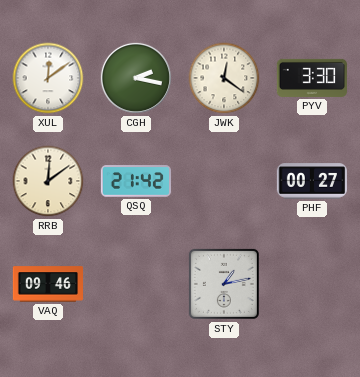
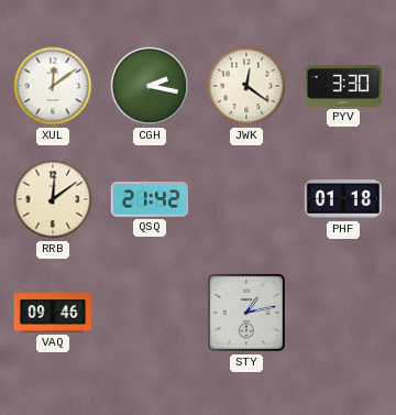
PHF: 00:27 -> 01:18 (342, 199)
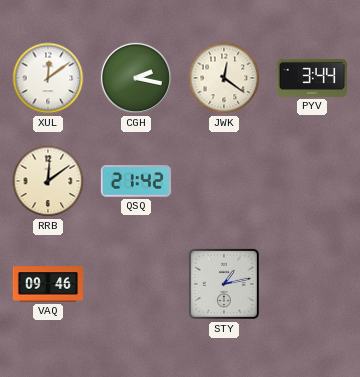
PYV: 3:30 -> 3:44 (311, 78)
PHF: 01:18 -> none (342, 199)
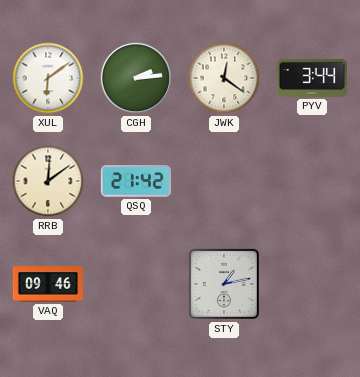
XUL: 12:09 -> 6:09 (48, 78)
CGH: 2:17 -> 2:14 (136, 78)
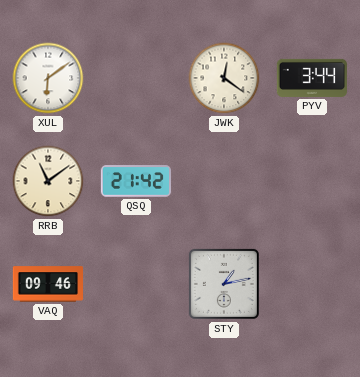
CGH: 2:14 -> none (136, 78)
RRB: 12:09 -> 11:09 (48, 181)
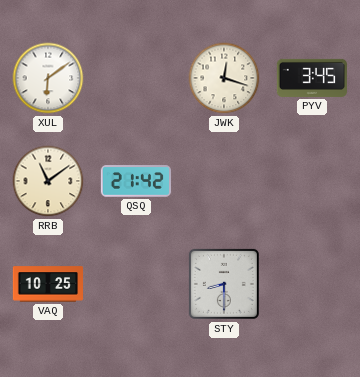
JWK: 12:21 -> 12:18 (224, 78)
PYV: 3:44 -> 3:45 (311, 78)
VAQ: 09:46 -> 10:25 (48, 284)
STY: 1:13 -> 8:30 (224, 284)
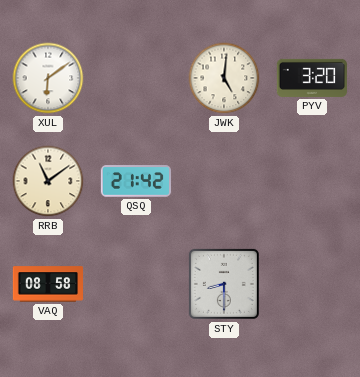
JWK: 12:18 -> 5:01 (224, 78)
PYV: 3:45 -> 3:20 (311, 78)
VAQ: 10:25 -> 08:58 (48, 284)
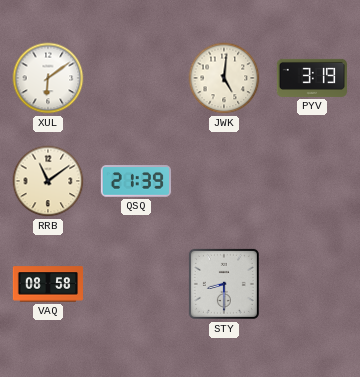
PYV: 3:20 -> 3:19 (311, 78)
QSQ: 21:42 -> 21:39 (135, 181)
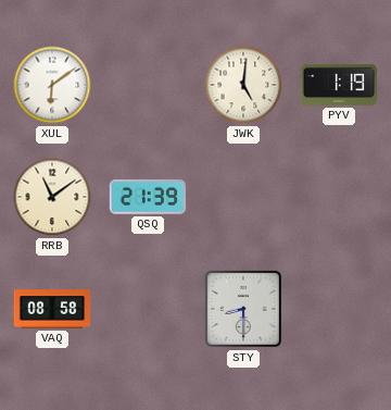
PYV: 3:19 -> 1:19 (338, 85)
